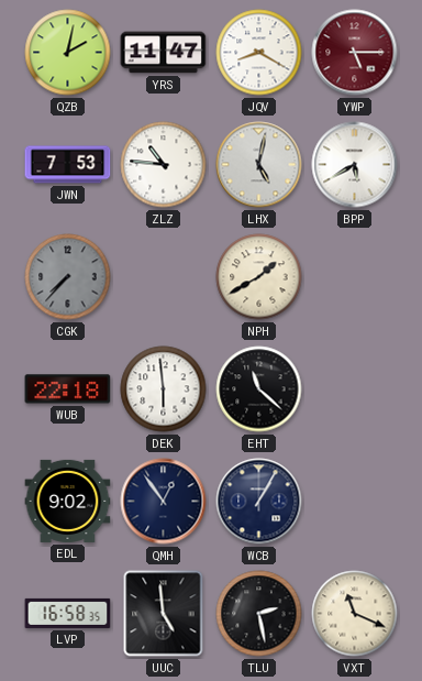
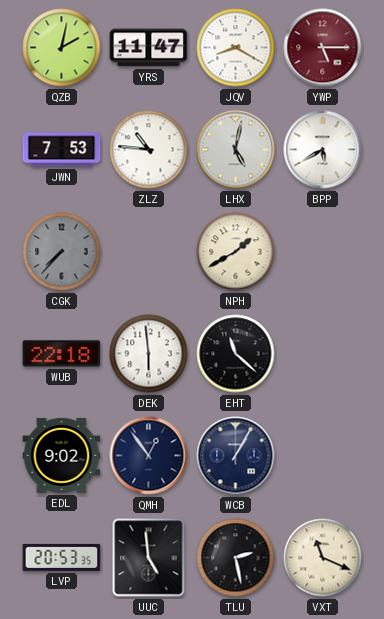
LVP: 16:58 -> 20:53 (62, 557)
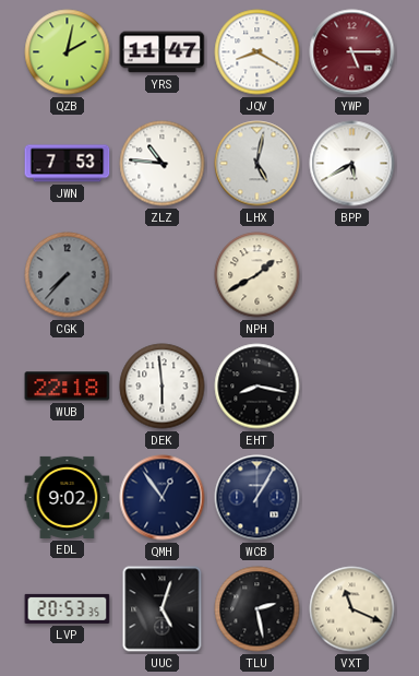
EHT: 11:22 -> 8:17 (258, 387)
UUC: 4:59 -> 5:03 (163, 609)
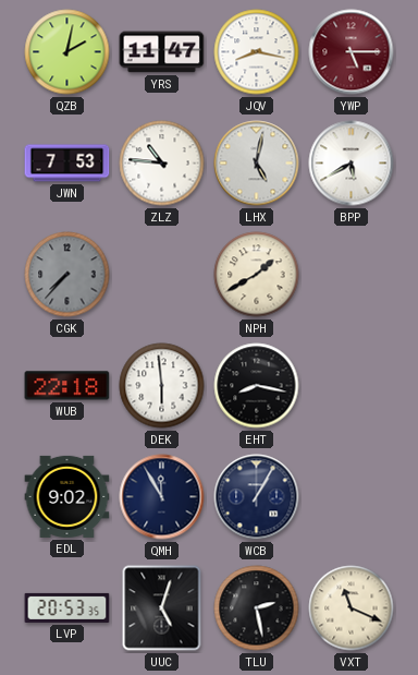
JQV: 8:20 -> 8:17 (257, 52)
QMH: 12:54 -> 11:55 (162, 497)
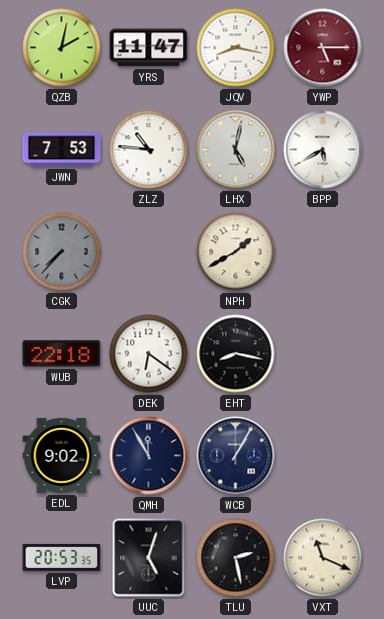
DEK: 5:59 -> 6:21 (149, 354)
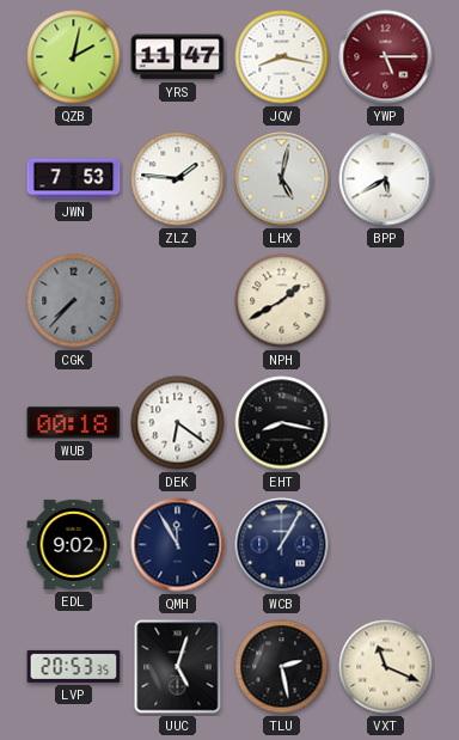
ZLZ: 10:46 -> 1:46 (178, 179)
WUB: 22:18 -> 00:18 (74, 423)
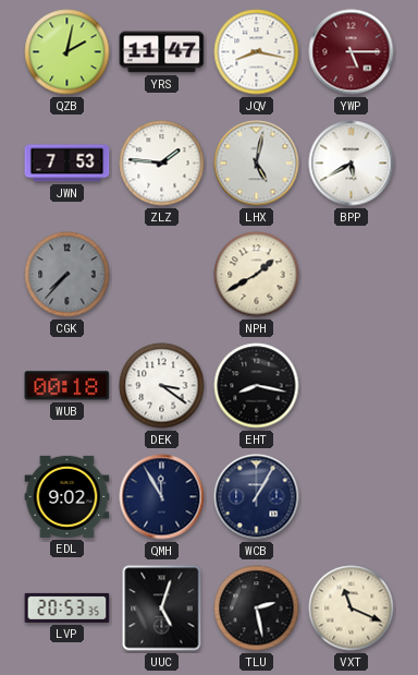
DEK: 6:21 -> 3:21 (162, 386)
